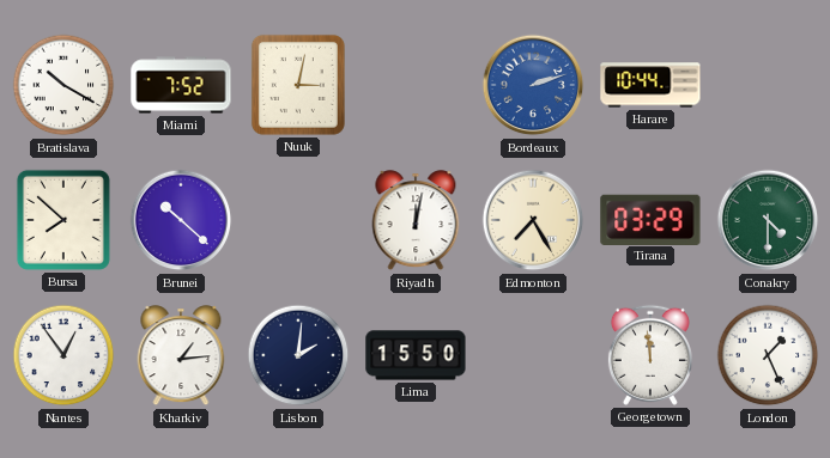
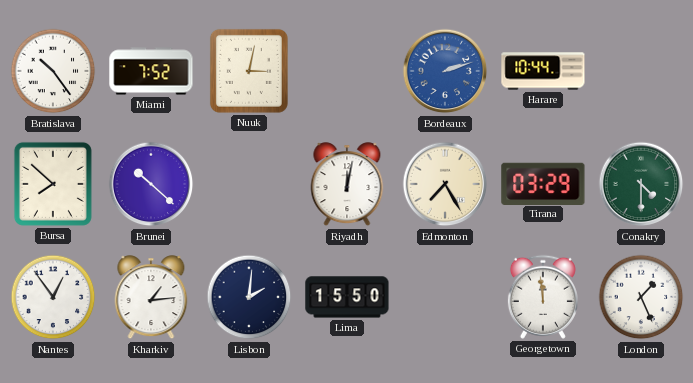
Bratislava: 10:20 -> 10:24 (53, 71)
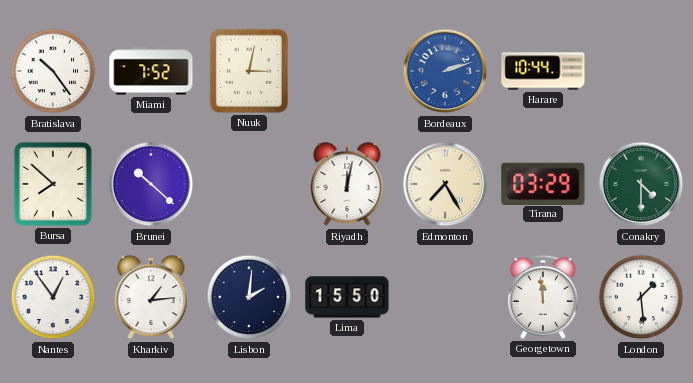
London: 1:26 -> 1:29 (641, 297)
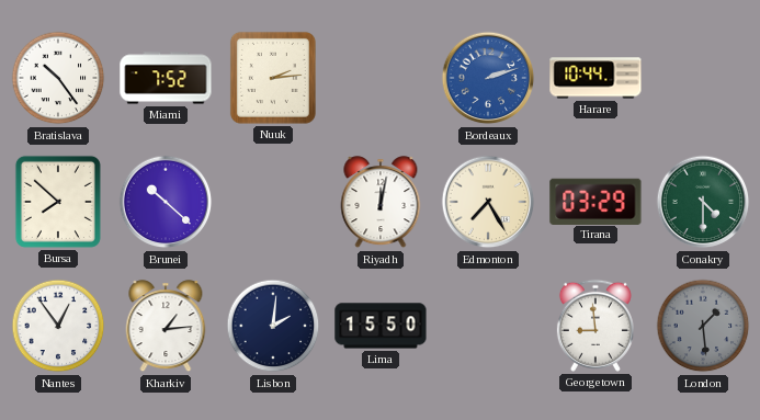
Nuuk: 3:02 -> 2:14 (273, 78)
Georgetown: 11:59 -> 8:59 (595, 326)
London dial: white -> grey (703, 326)
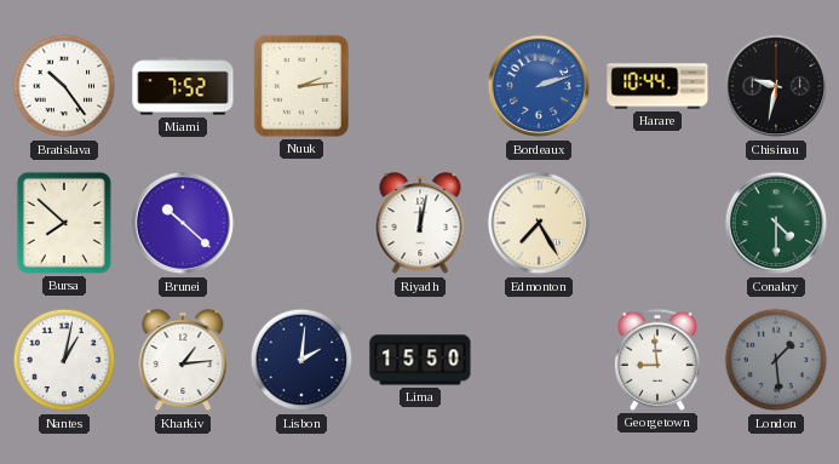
Chisinau: none -> 9:32 (776, 86)
Tirana: 03:29 -> none (595, 201)
Nantes: 12:54 -> 1:02 (64, 360)
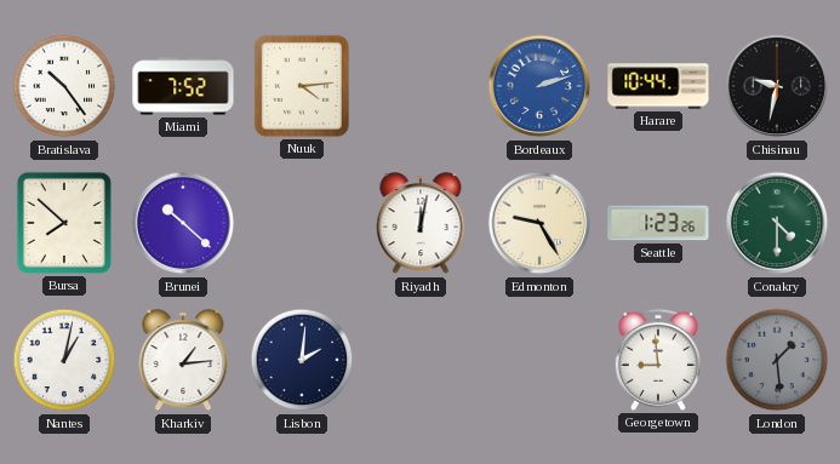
Nuuk: 2:14 -> 4:14 (302, 86)
Edmonton: 7:25 -> 9:25 (539, 223)
Seattle: none -> 1:23 (658, 223)
Lima: 15:50 -> none (420, 360)
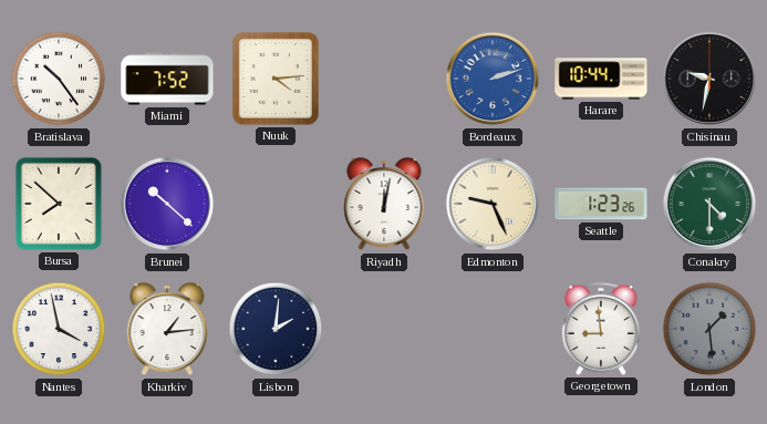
Edmonton: 9:25 -> 9:26 (493, 204)
Nantes: 1:02 -> 3:58 (59, 329)
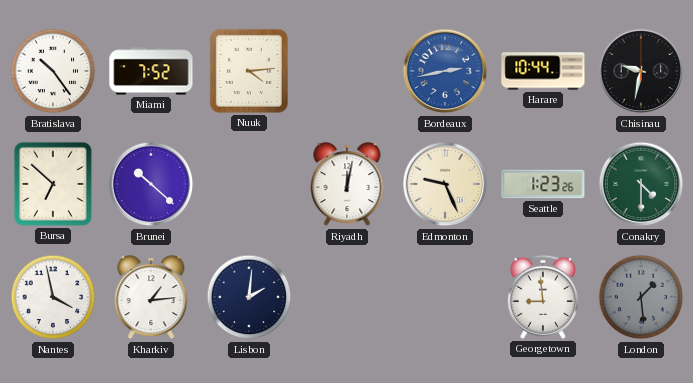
Bordeaux: 2:12 -> 2:43 (445, 71)
Bursa: 7:52 -> 6:52 (53, 184)
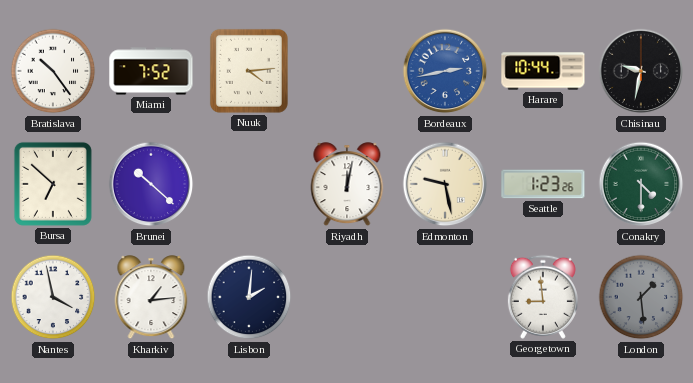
Edmonton: 9:26 -> 9:28 (445, 184)
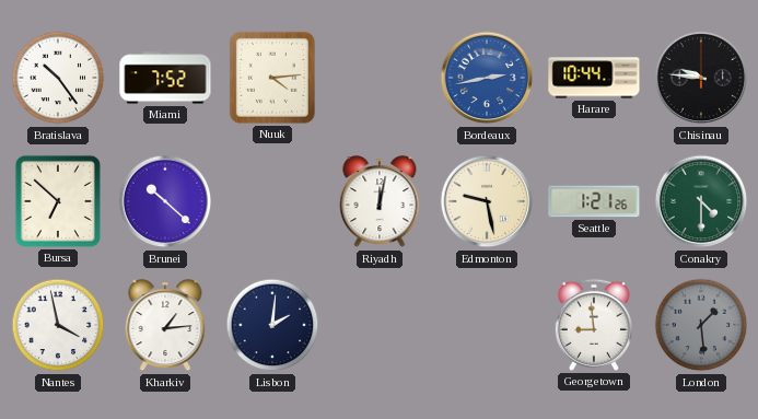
Chisinau: 9:32 -> 9:46 (701, 78)
Seattle: 1:23 -> 1:21 (594, 201)
